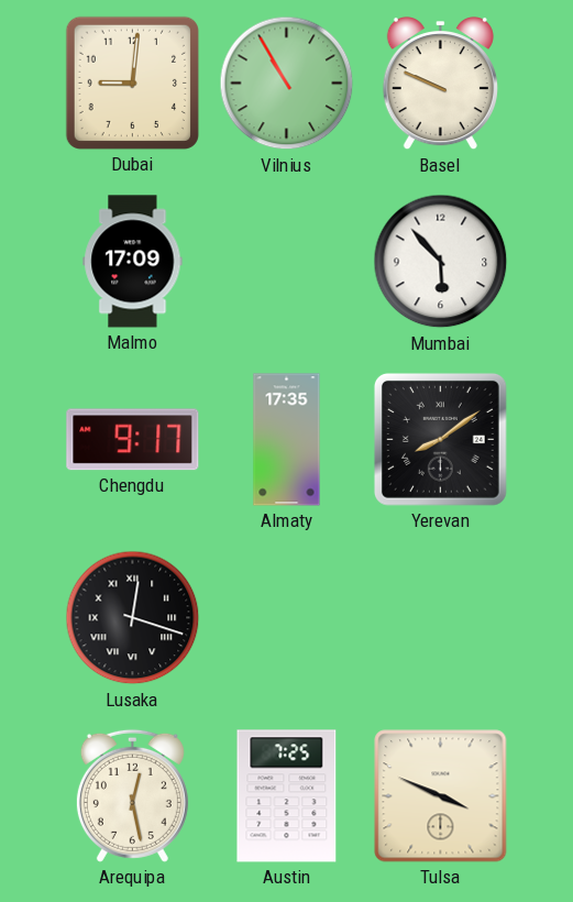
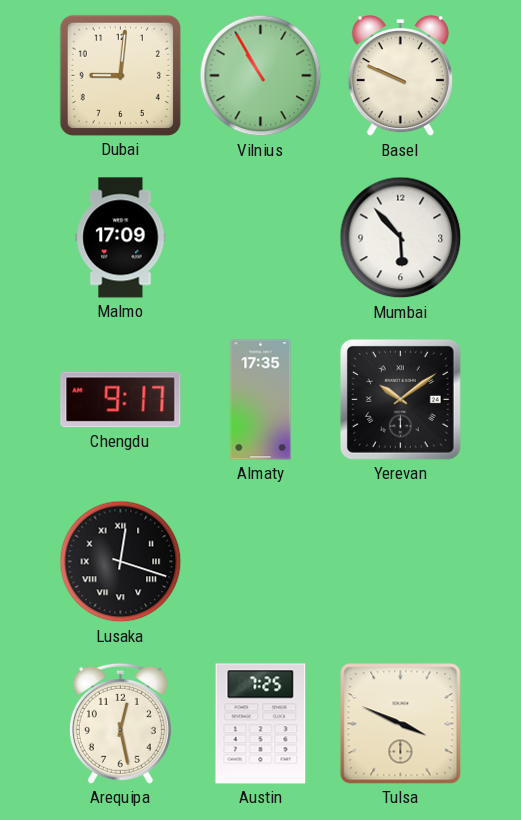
Yerevan: 8:09 -> 10:09 (400, 399)
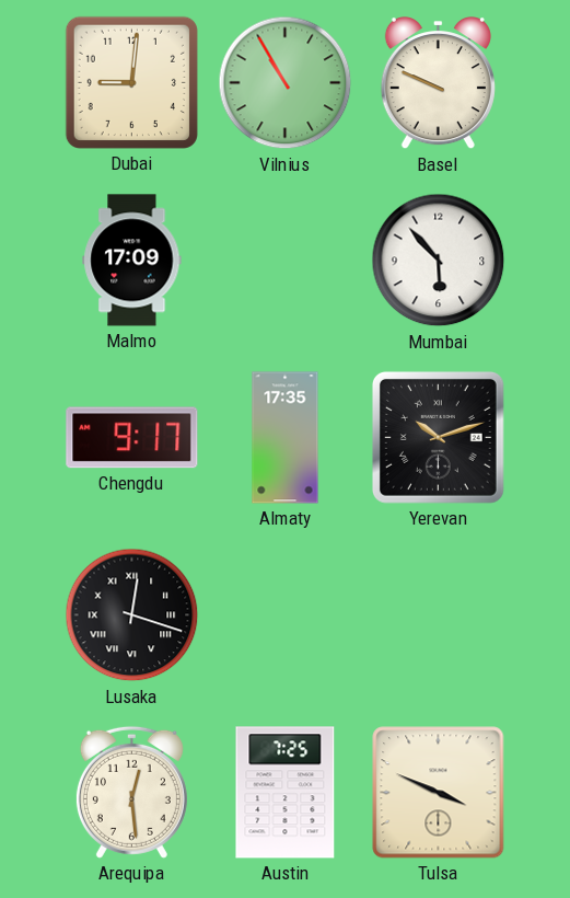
Yerevan: 10:09 -> 10:12 (438, 437)
Arequipa: 12:28 -> 12:29 (131, 792)
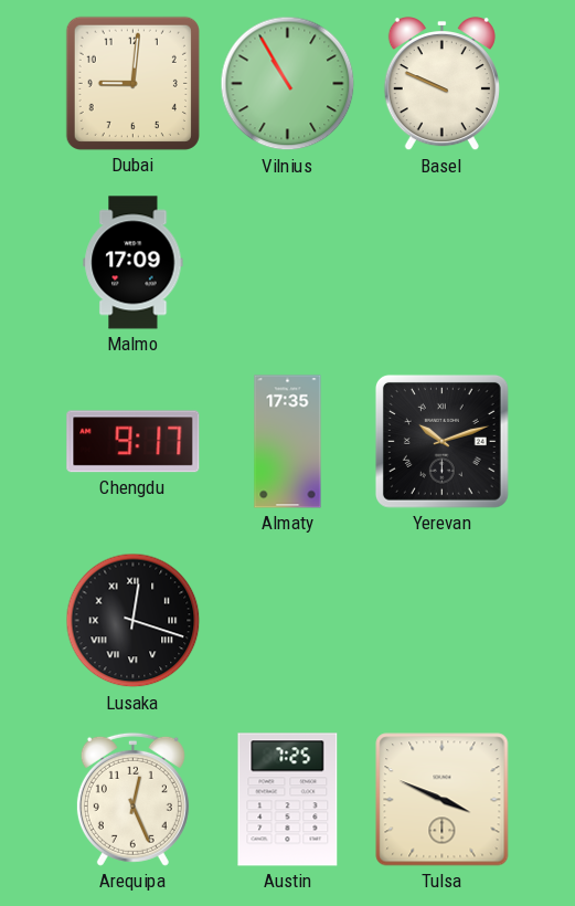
Mumbai: 5:53 -> none (439, 261)
Arequipa: 12:29 -> 12:26 (132, 799)
